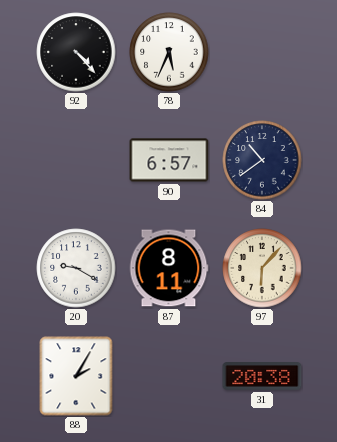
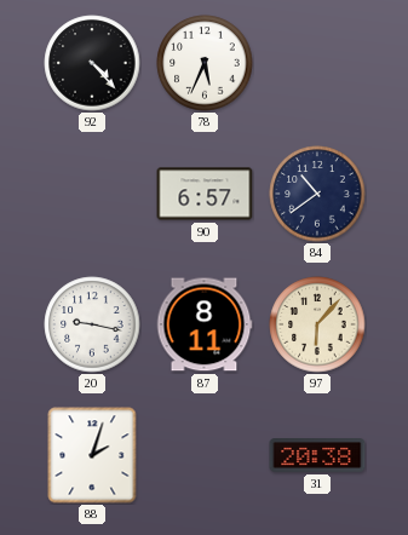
20: 9:20 -> 9:17 (92, 324)
88: 2:05 -> 2:03 (92, 455)
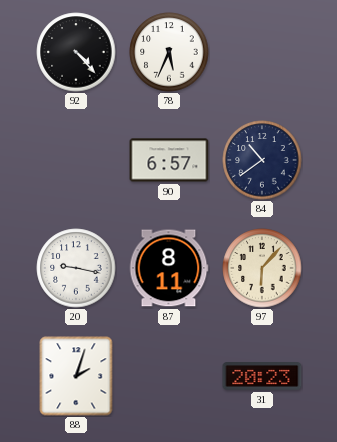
31: 20:38 -> 20:23 (262, 376)
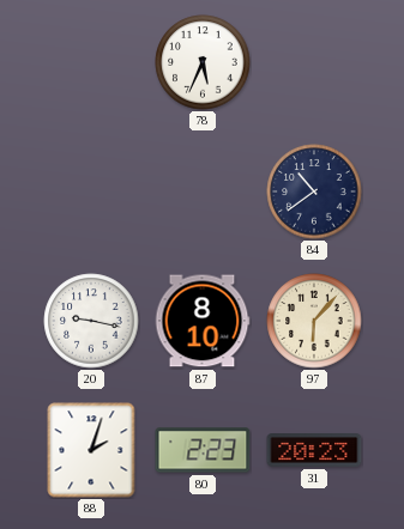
92: 4:23 -> none (76, 52)
90: 6:57 -> none (169, 160)
87: 8:11 -> 8:10 (203, 321)
80: none -> 2:23 (203, 450)
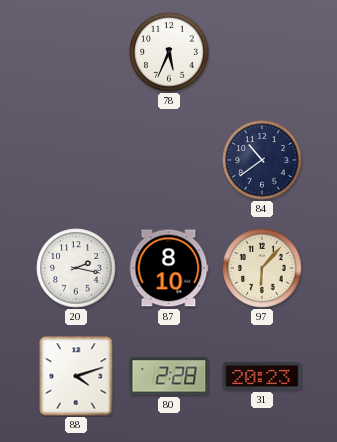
20: 9:17 -> 2:17 (76, 268)
88: 2:03 -> 4:12 (76, 376)
80: 2:23 -> 2:28 (169, 376)
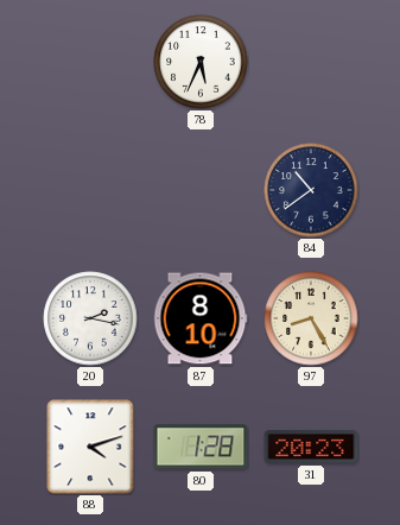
97: 6:07 -> 8:25 (311, 318)
80: 2:28 -> 1:28 (201, 447)
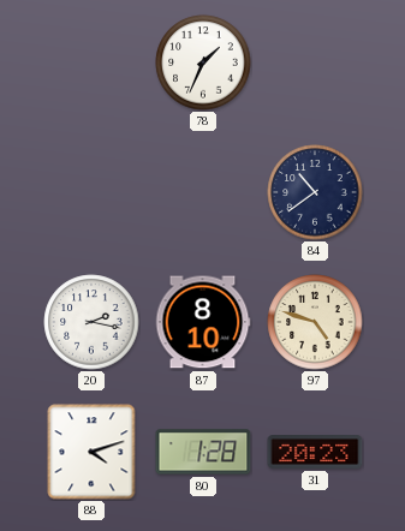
78: 5:34 -> 1:34 (203, 62)
97: 8:25 -> 4:48 (315, 322)
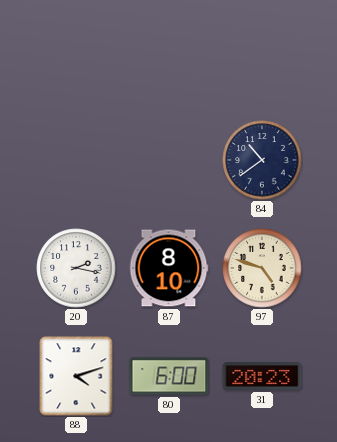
78: 1:34 -> none (203, 62)
80: 1:28 -> 6:00 (169, 376)
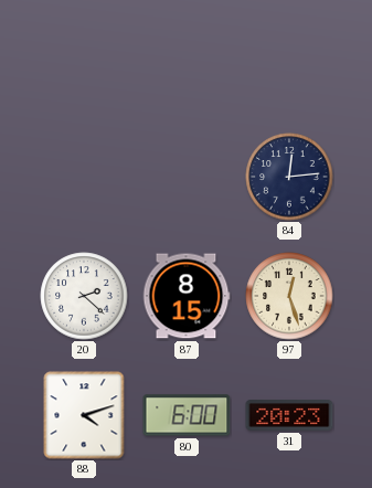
84: 10:39 -> 12:14 (289, 177)
20: 2:17 -> 2:22 (84, 296)
87: 8:10 -> 8:15 (187, 296)
97: 4:48 -> 12:27 (289, 296)
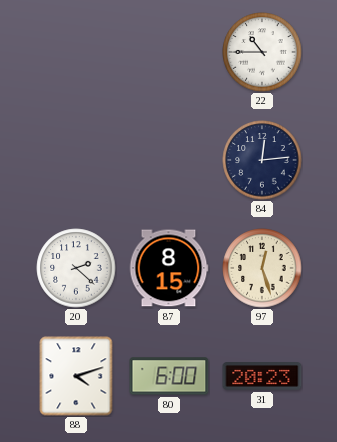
22: none -> 10:45 (262, 52)
